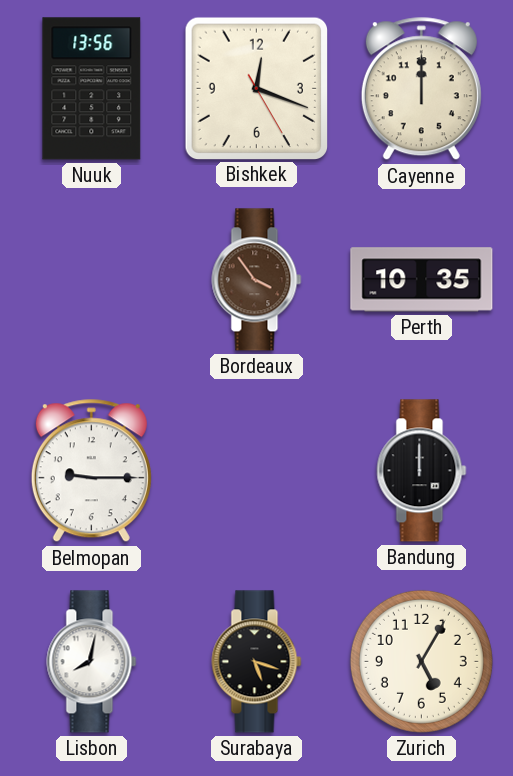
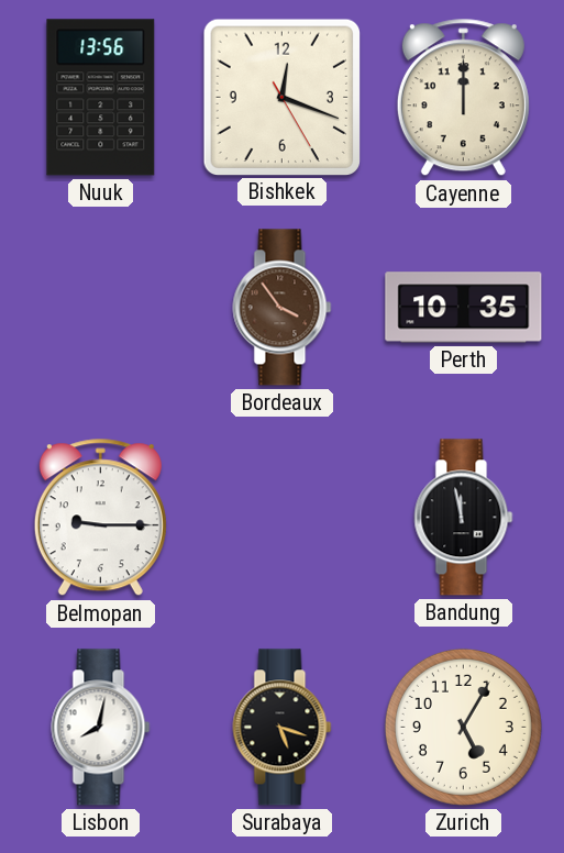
Bandung: 12:00 -> 11:58 (464, 518)
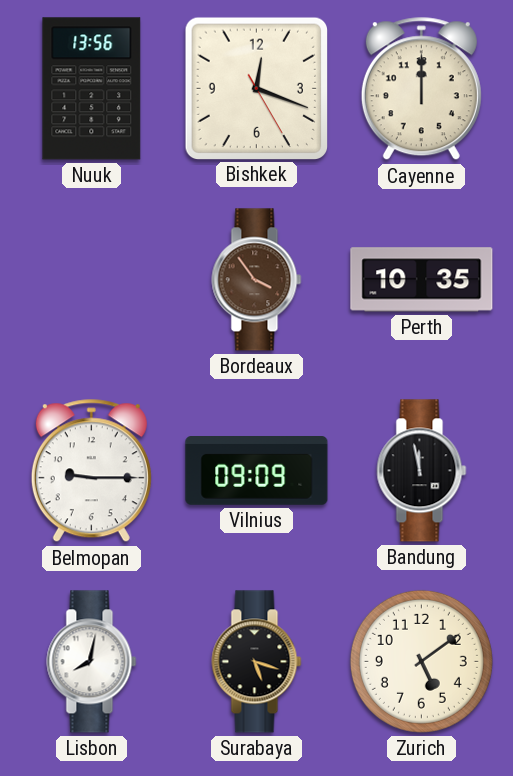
Vilnius: none -> 09:09 (257, 471)
Zurich: 5:05 -> 5:09 (421, 661)
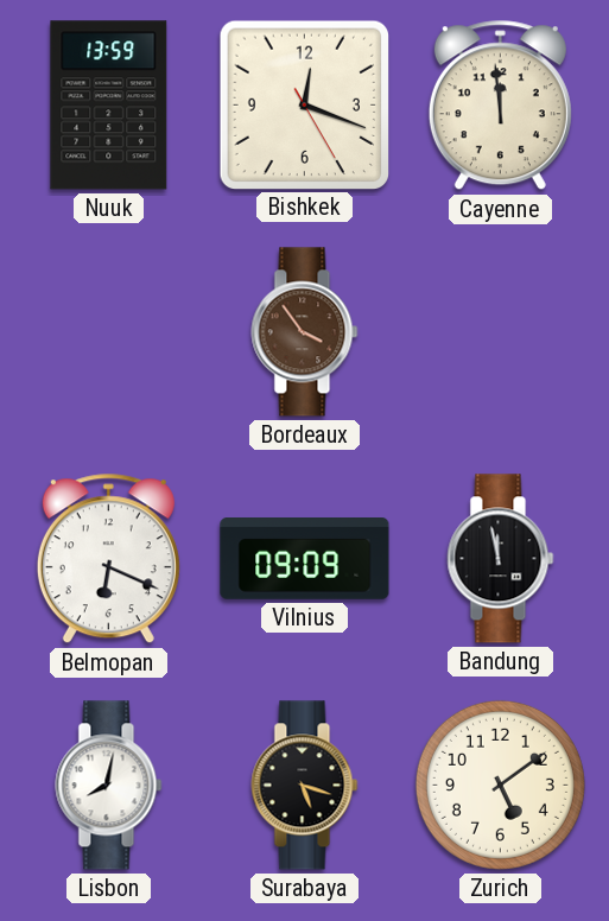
Nuuk: 13:56 -> 13:59 (109, 106)
Cayenne: 12:00 -> 11:59 (500, 106)
Perth: 10:35 -> none (422, 280)
Belmopan: 9:15 -> 6:19 (108, 559)
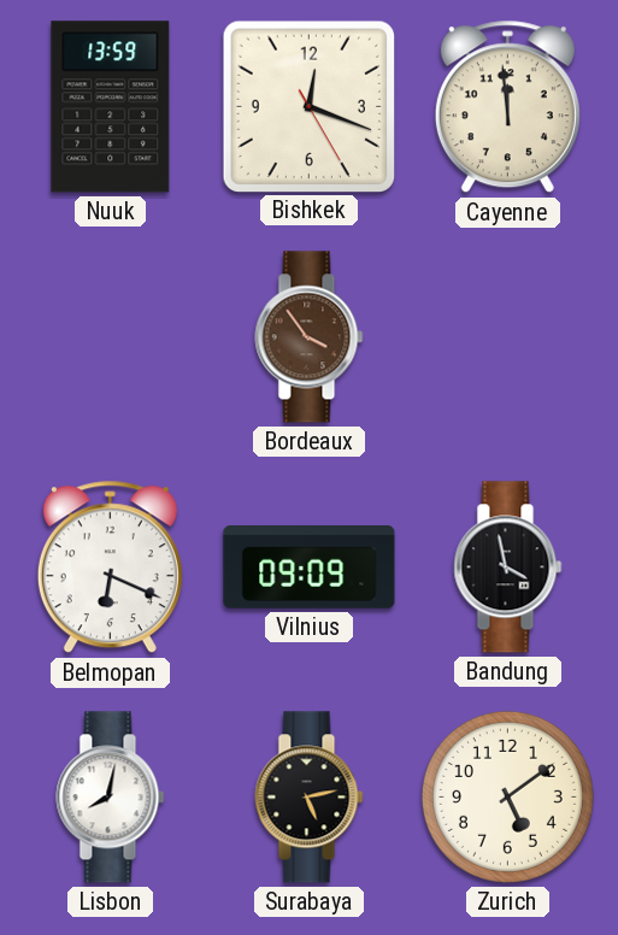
Bandung: 11:58 -> 3:58 (508, 568)
Surabaya: 5:18 -> 5:13 (310, 798)
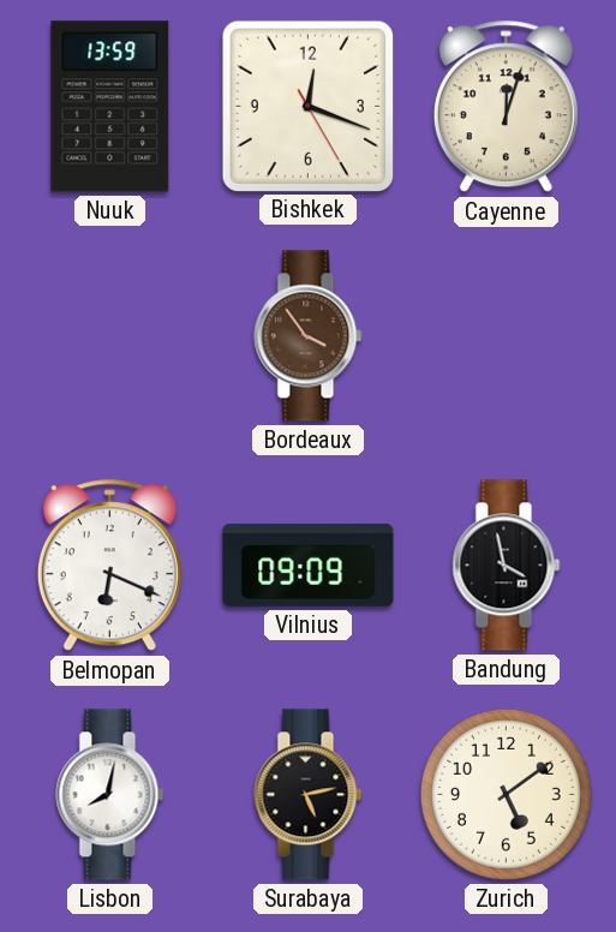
Cayenne: 11:59 -> 12:03 (506, 107)
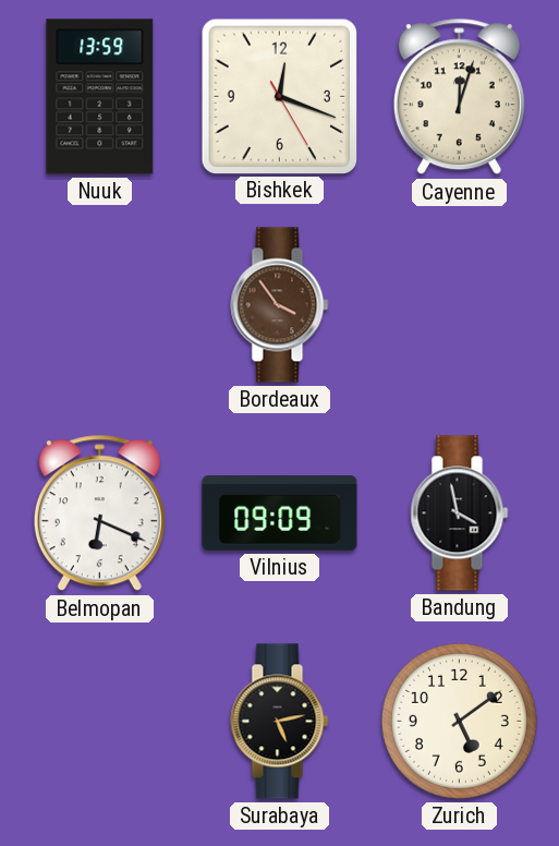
Lisbon: 8:02 -> none (110, 795)
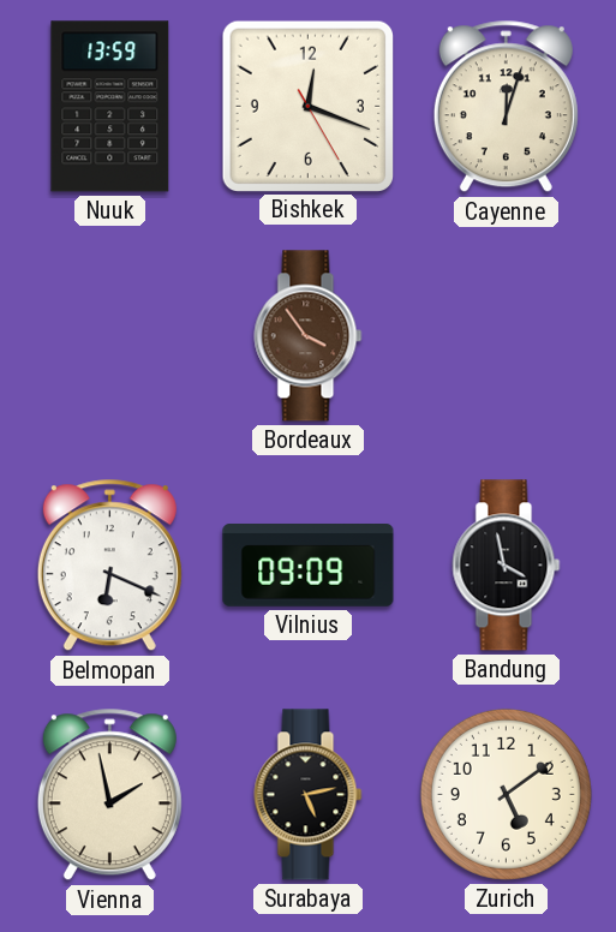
Vienna: none -> 1:58 (109, 795)
